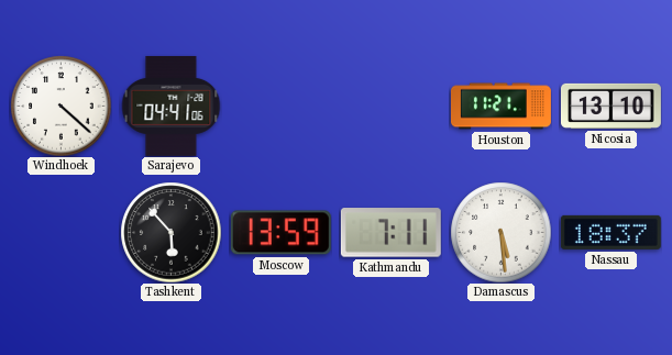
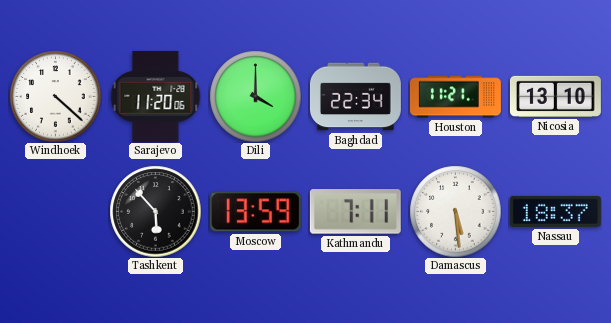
Sarajevo: 04:41 -> 11:20 (155, 96)
Dili: none -> 4:00 (255, 96)
Baghdad: none -> 22:34 (355, 97)
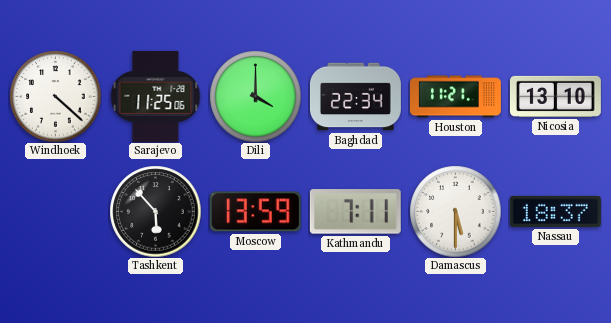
Sarajevo: 11:20 -> 11:25 (155, 96)
Damascus: 5:29 -> 5:30 (455, 211)
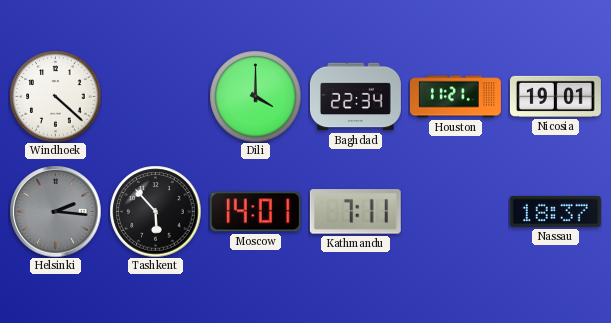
Sarajevo: 11:25 -> none (155, 96)
Nicosia: 13:10 -> 19:01 (555, 96)
Helsinki: none -> 2:16 (55, 211)
Moscow: 13:59 -> 14:01 (255, 212)
Damascus: 5:30 -> none (455, 211)
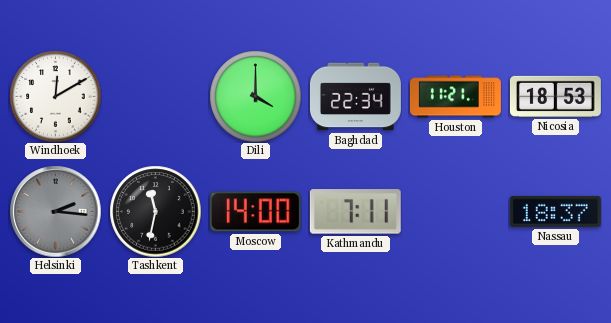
Windhoek: 4:22 -> 12:10 (55, 96)
Nicosia: 19:01 -> 18:53 (555, 96)
Tashkent: 5:53 -> 11:32 (155, 211)
Moscow: 14:01 -> 14:00 (255, 212)
